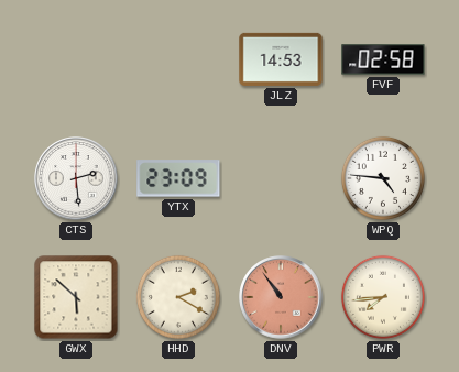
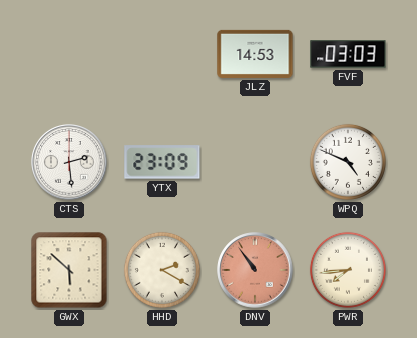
FVF: 02:58 -> 03:03 (348, 54)
WPQ: 4:46 -> 4:49 (348, 162)
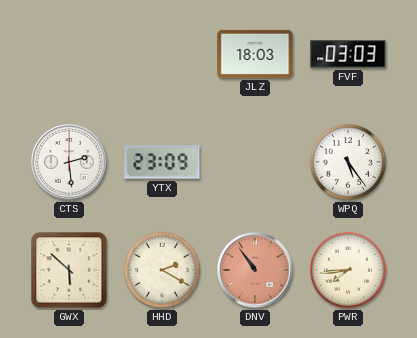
JLZ: 14:53 -> 18:03 (255, 54)
WPQ: 4:49 -> 5:24 (348, 162)
